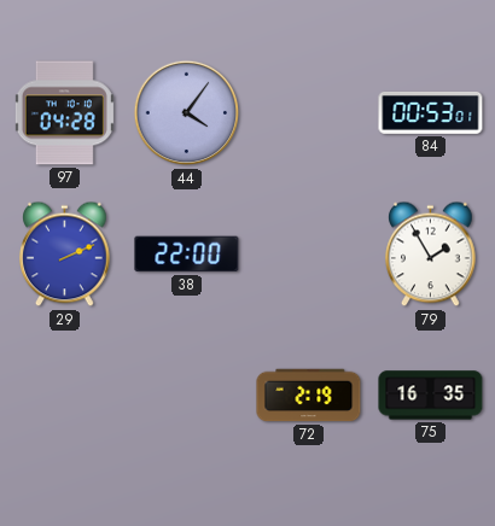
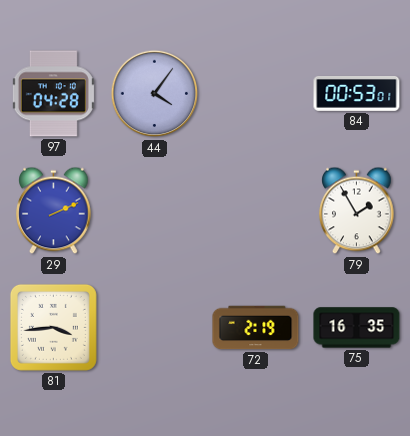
38: 22:00 -> none (187, 255)
81: none -> 3:44 (53, 327)
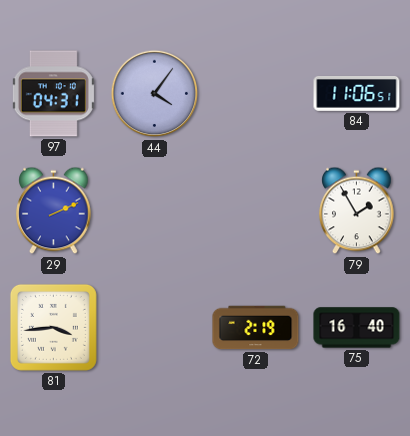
97: 04:28 -> 04:31 (53, 94)
84: 00:53 -> 11:06 (357, 94)
75: 16:35 -> 16:40 (357, 328)
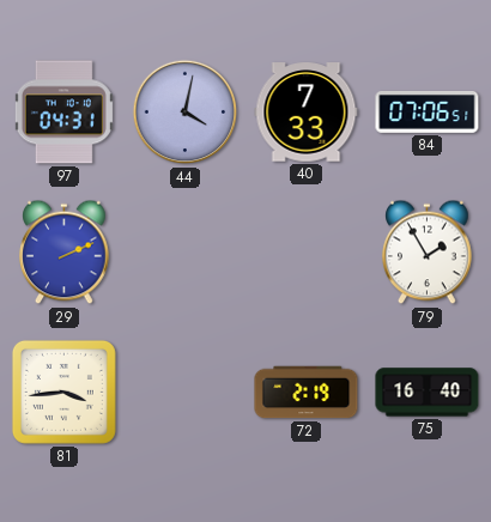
44: 4:06 -> 4:02 (186, 113)
40: none -> 7:33 (307, 113)
84: 11:06 -> 07:06 (428, 113)
